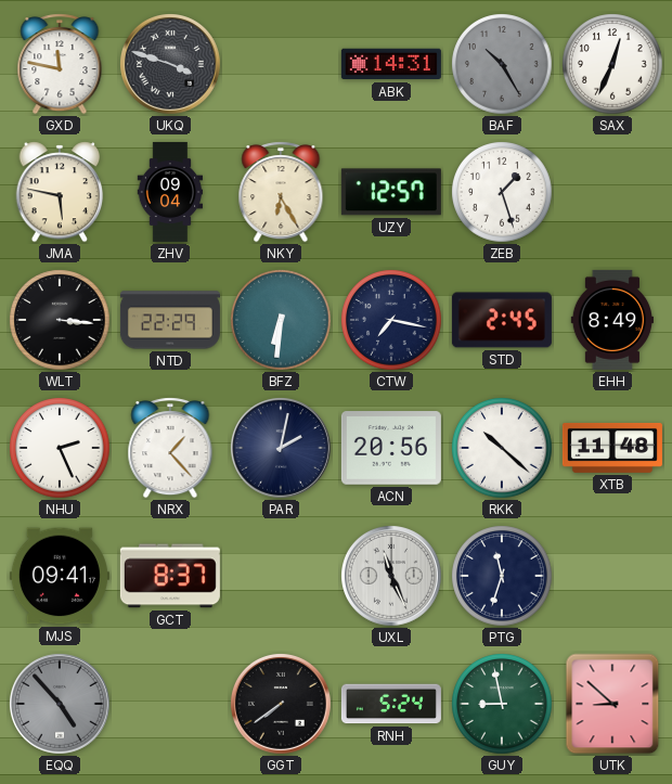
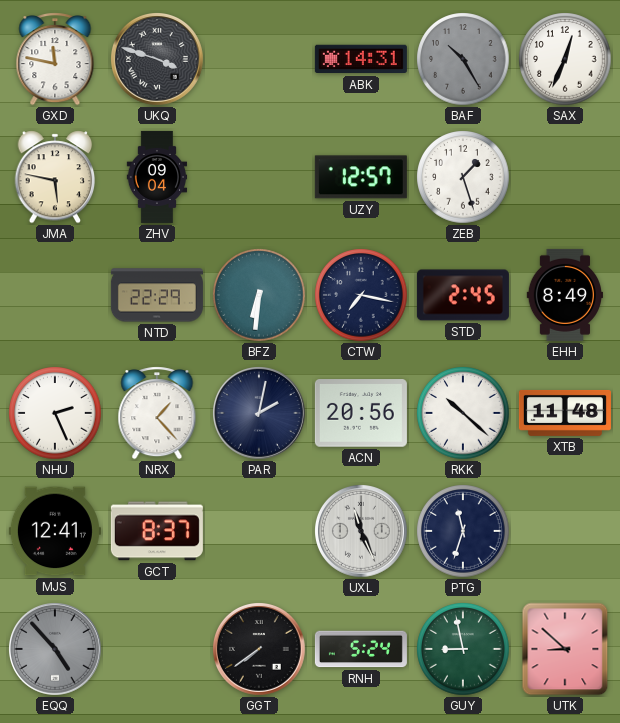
NKY: 6:25 -> none (281, 192)
WLT: 3:16 -> none (60, 320)
MJS: 09:41 -> 12:41 (55, 531)
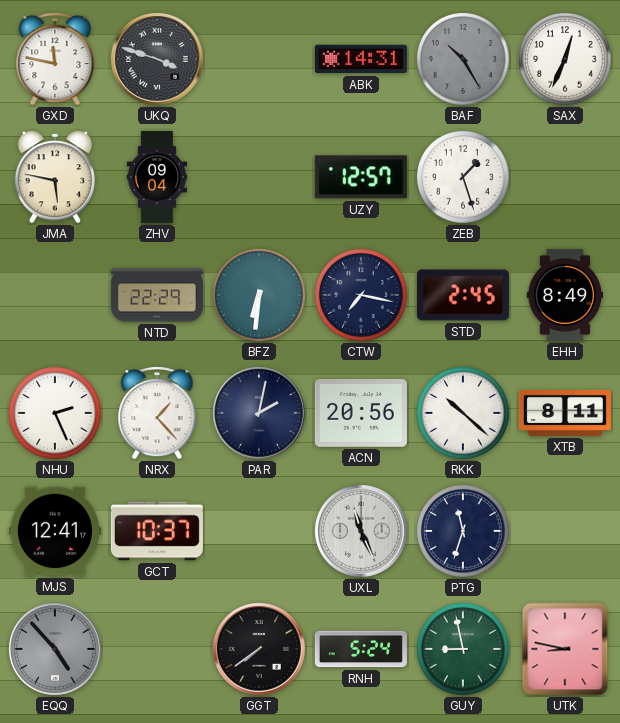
XTB: 11:48 -> 8:11 (565, 413)
GCT: 8:37 -> 10:37 (157, 531)
UTK: 8:52 -> 8:47 (565, 649)
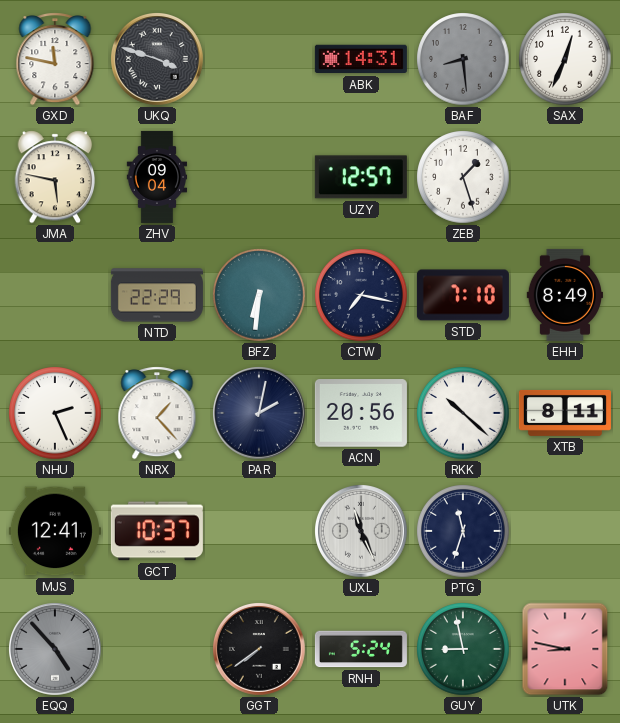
BAF: 10:25 -> 8:29 (463, 59)
STD: 2:45 -> 7:10 (463, 295)
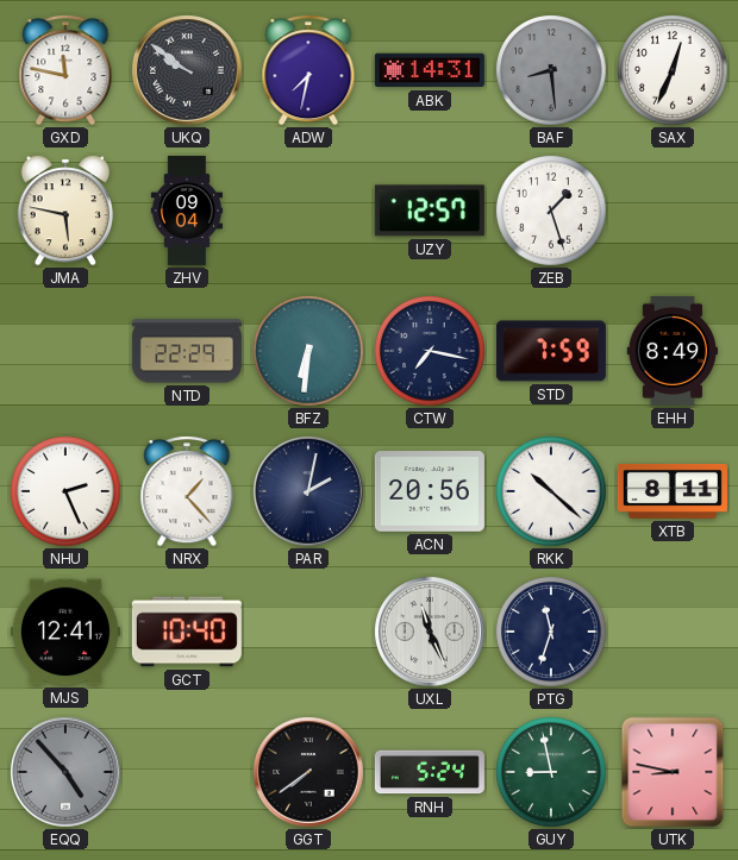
UKQ: 3:48 -> 9:51 (188, 71)
ADW: none -> 7:32 (308, 70)
STD: 7:10 -> 7:59 (551, 351)
GCT: 10:37 -> 10:40 (187, 632)
